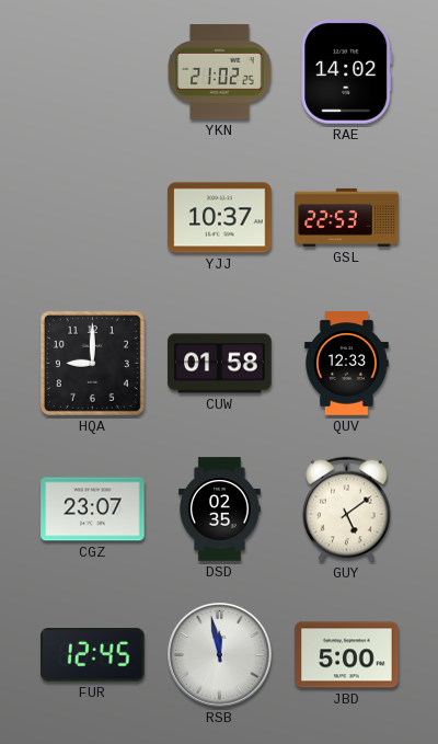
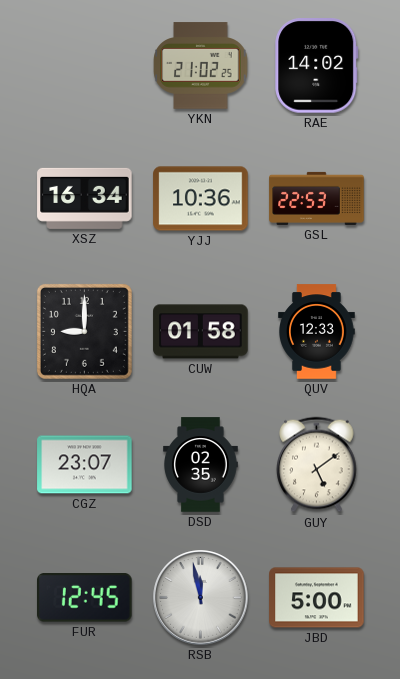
XSZ: none -> 16:34 (85, 198)
YJJ: 10:37 -> 10:36 (201, 199)
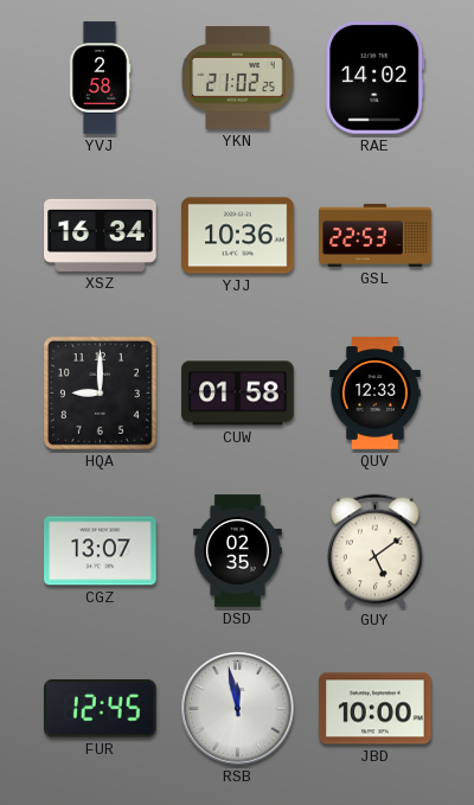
YVJ: none -> 2:58 (100, 78)
CGZ: 23:07 -> 13:07 (101, 551)
JBD: 5:00 -> 10:00 (376, 709)
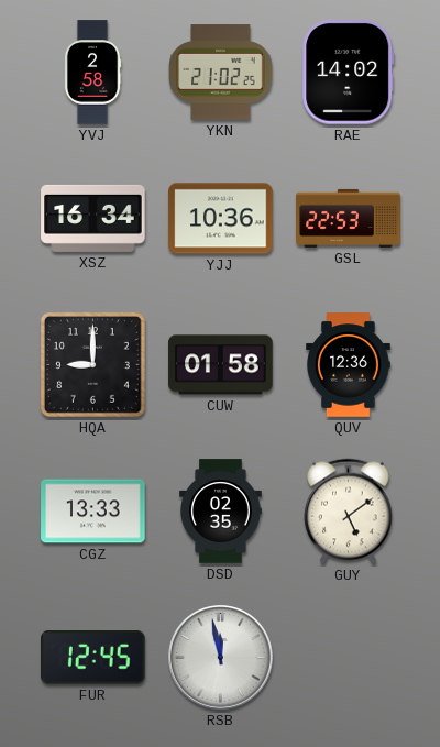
QUV: 12:33 -> 12:36 (349, 365)
CGZ: 13:07 -> 13:33 (94, 512)
JBD: 10:00 -> none (376, 709)
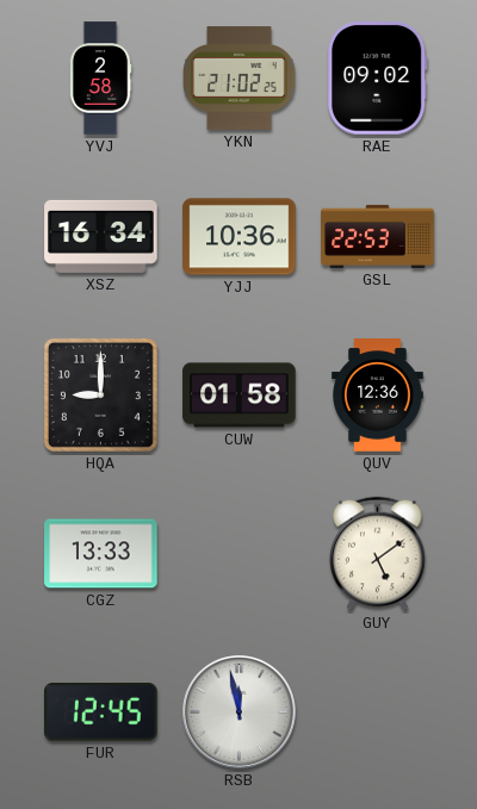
RAE: 14:02 -> 09:02 (378, 79)
DSD: 02:35 -> none (221, 512)
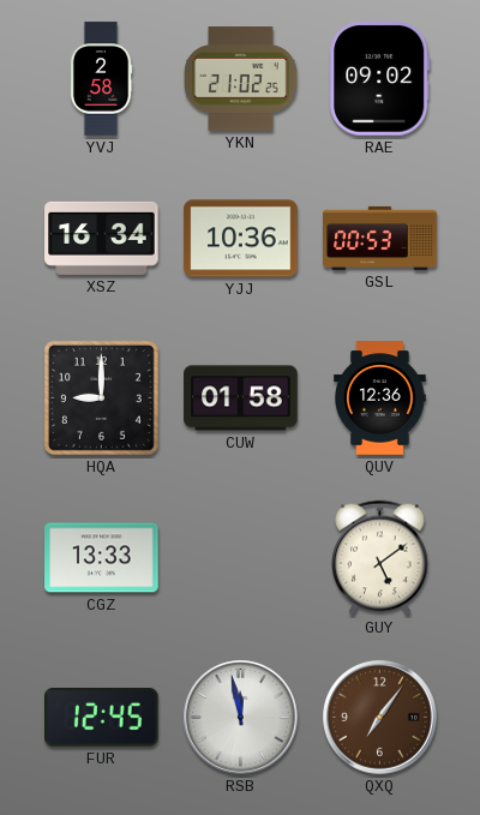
GSL: 22:53 -> 00:53 (380, 238)
QXQ: none -> 7:06 (380, 718)
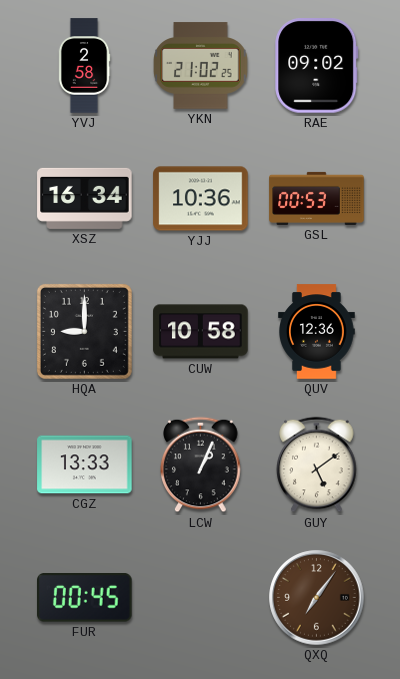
CUW: 01:58 -> 10:58 (201, 332)
LCW: none -> 1:04 (201, 465)
FUR: 12:45 -> 00:45 (85, 598)
RSB: 11:58 -> none (241, 718)
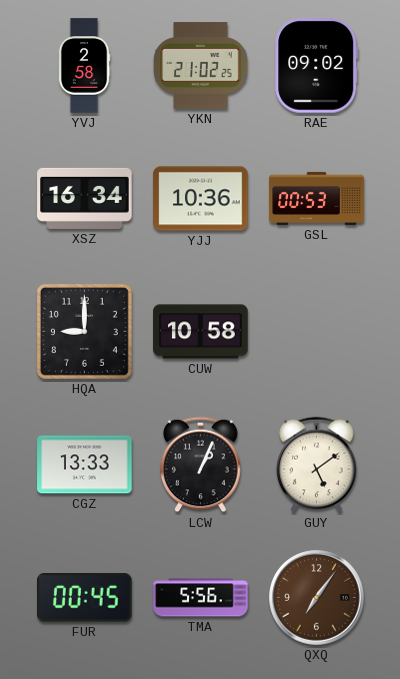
QUV: 12:36 -> none (317, 332)
TMA: none -> 5:56 (201, 598)
